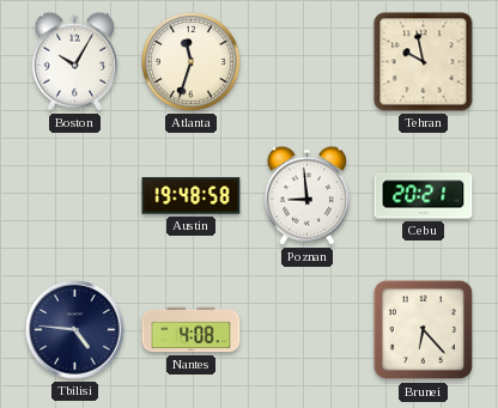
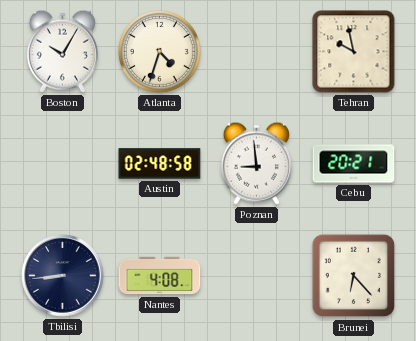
Atlanta: 11:33 -> 4:33 (160, 52)
Austin: 19:48 -> 02:48 (160, 164)
Tbilisi: 4:46 -> 8:44 (63, 276)
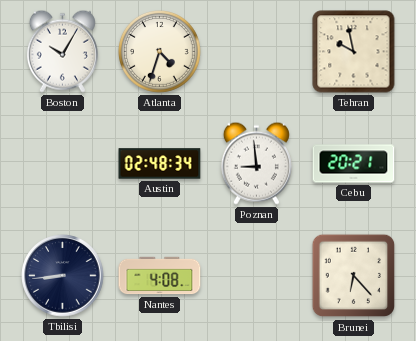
Austin: 02:48:58 -> 02:48:34 (160, 164)
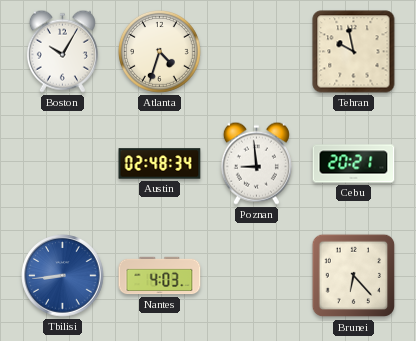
Tbilisi dial: navy -> blue (63, 276)
Nantes: 4:08 -> 4:03 (160, 276)
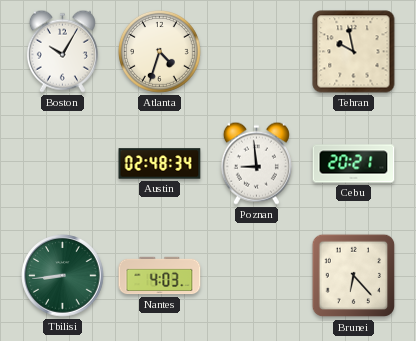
Tbilisi dial: blue -> green (63, 276)
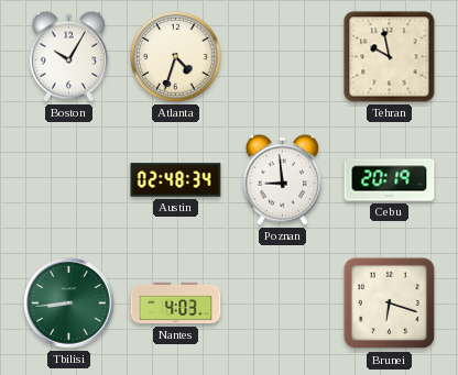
Cebu: 20:21 -> 20:19 (390, 180)
Brunei: 6:23 -> 6:18 (390, 304)
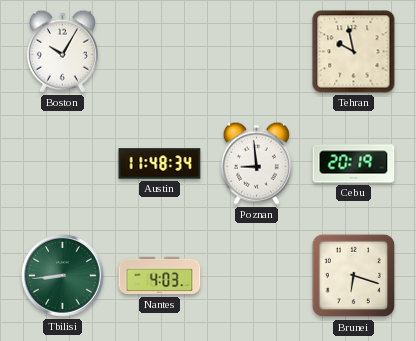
Atlanta: 4:33 -> none (176, 57)
Austin: 02:48 -> 11:48 (160, 164)
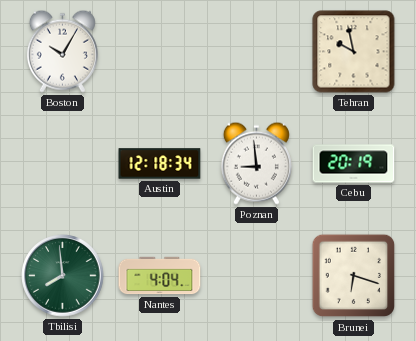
Austin: 11:48 -> 12:18 (160, 164)
Tbilisi: 8:44 -> 7:59 (63, 276)
Nantes: 4:03 -> 4:04 (160, 276)
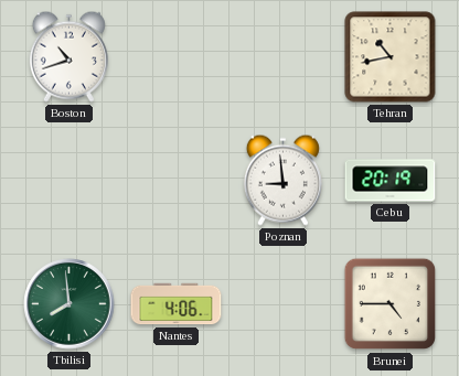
Boston: 10:05 -> 10:42 (68, 56)
Tehran: 9:58 -> 10:43 (391, 57)
Austin: 12:18 -> none (160, 164)
Nantes: 4:04 -> 4:06 (177, 304)
Brunei: 6:18 -> 4:45 (391, 304)
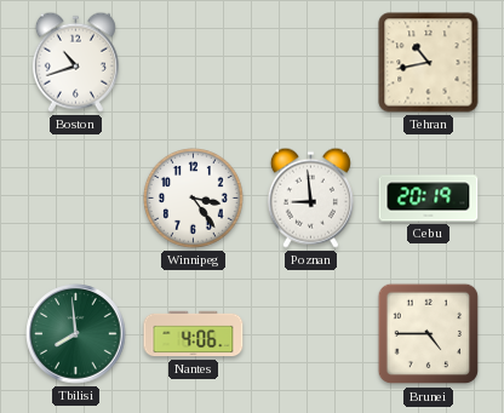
Winnipeg: none -> 3:24 (194, 199)
